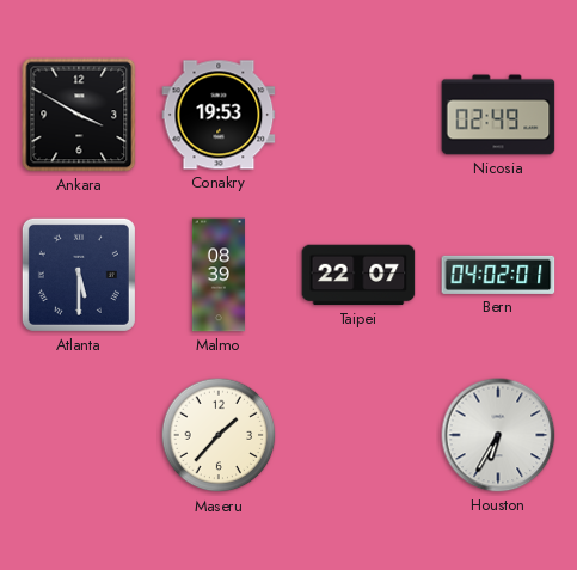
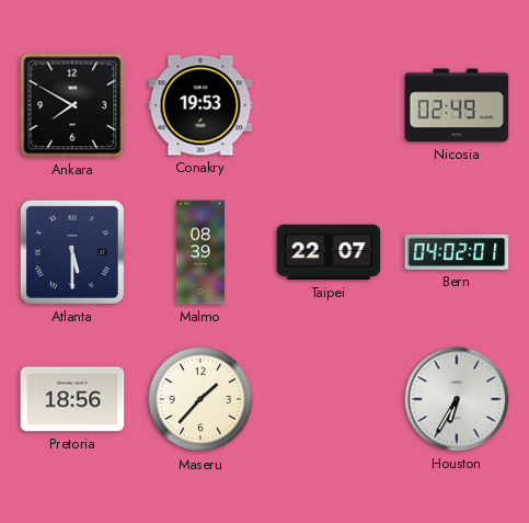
Ankara: 3:50 -> 7:50 (72, 105)
Pretoria: none -> 18:56 (72, 399)
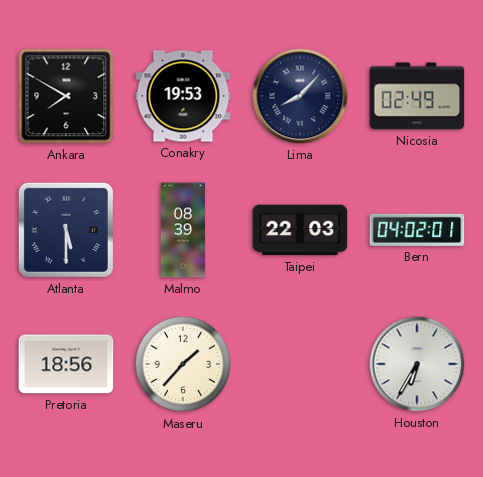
Lima: none -> 8:07 (300, 96)
Taipei: 22:07 -> 22:03 (300, 230)
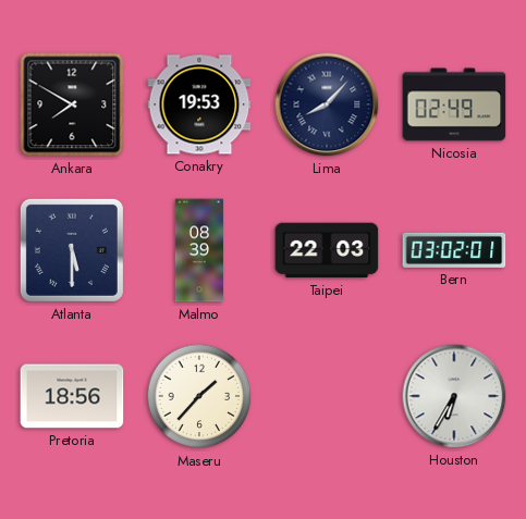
Bern: 04:02 -> 03:02 (454, 250)
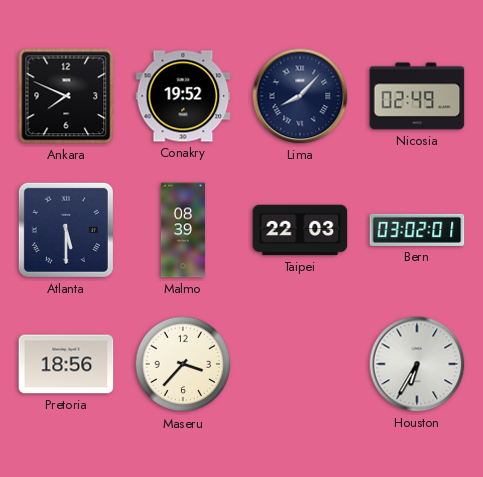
Ankara: 7:50 -> 7:49 (66, 96)
Conakry: 19:53 -> 19:52 (183, 96)
Maseru: 1:37 -> 3:37 (183, 364)
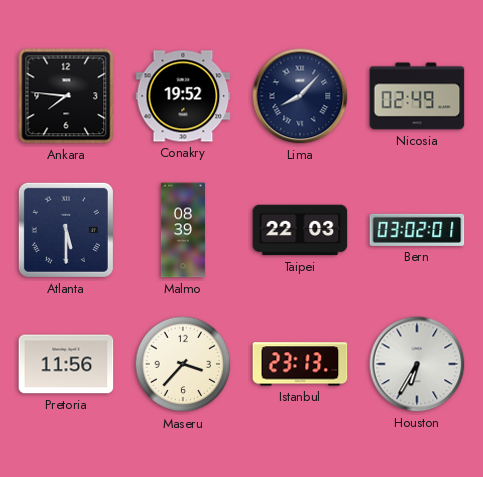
Ankara: 7:49 -> 7:46 (66, 96)
Pretoria: 18:56 -> 11:56 (66, 364)
Istanbul: none -> 23:13 (300, 364)
